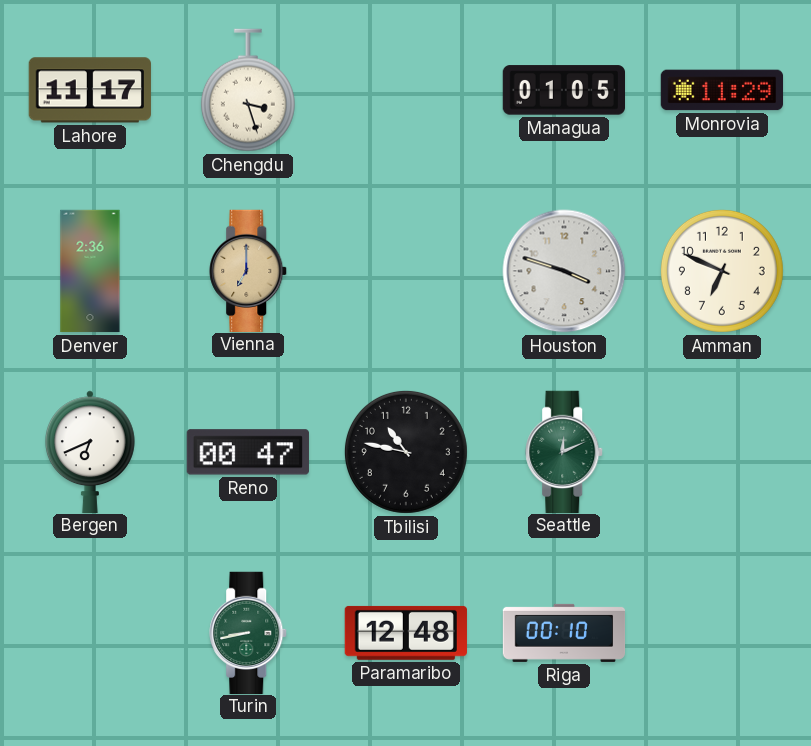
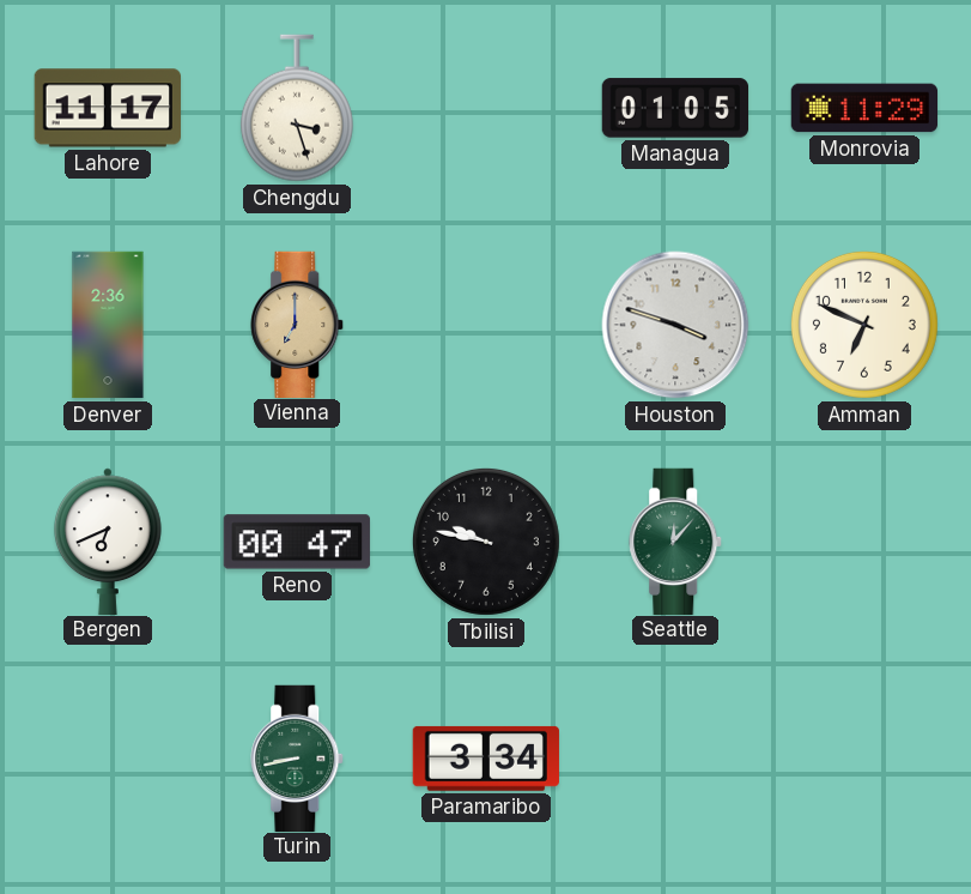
Tbilisi: 10:47 -> 9:47 (486, 542)
Seattle: 12:11 -> 12:07 (676, 540)
Paramaribo: 12:48 -> 3:34 (486, 759)
Riga: 00:10 -> none (564, 633)
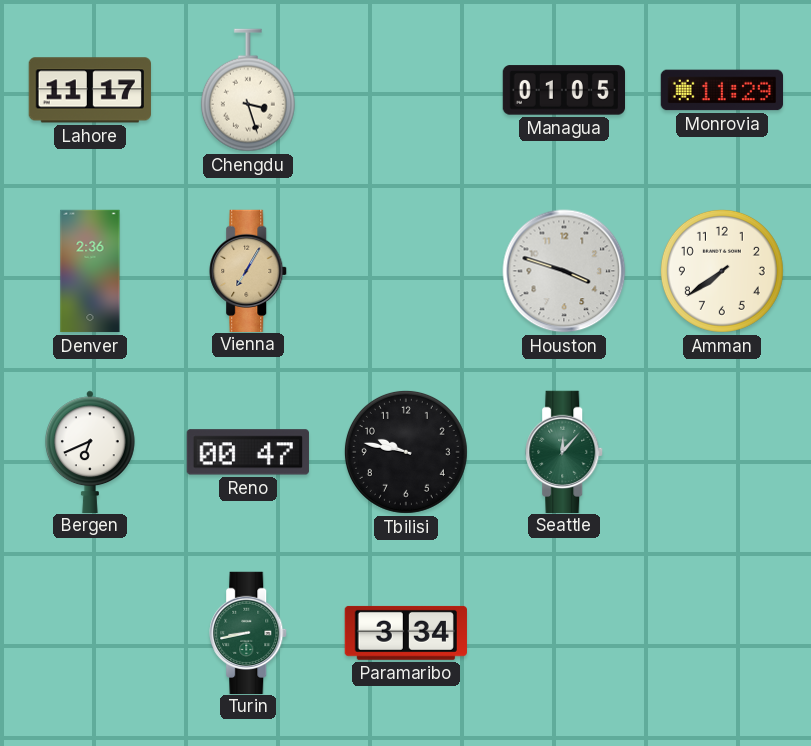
Vienna: 7:00 -> 7:05 (249, 270)
Amman: 6:49 -> 7:39 (722, 271)
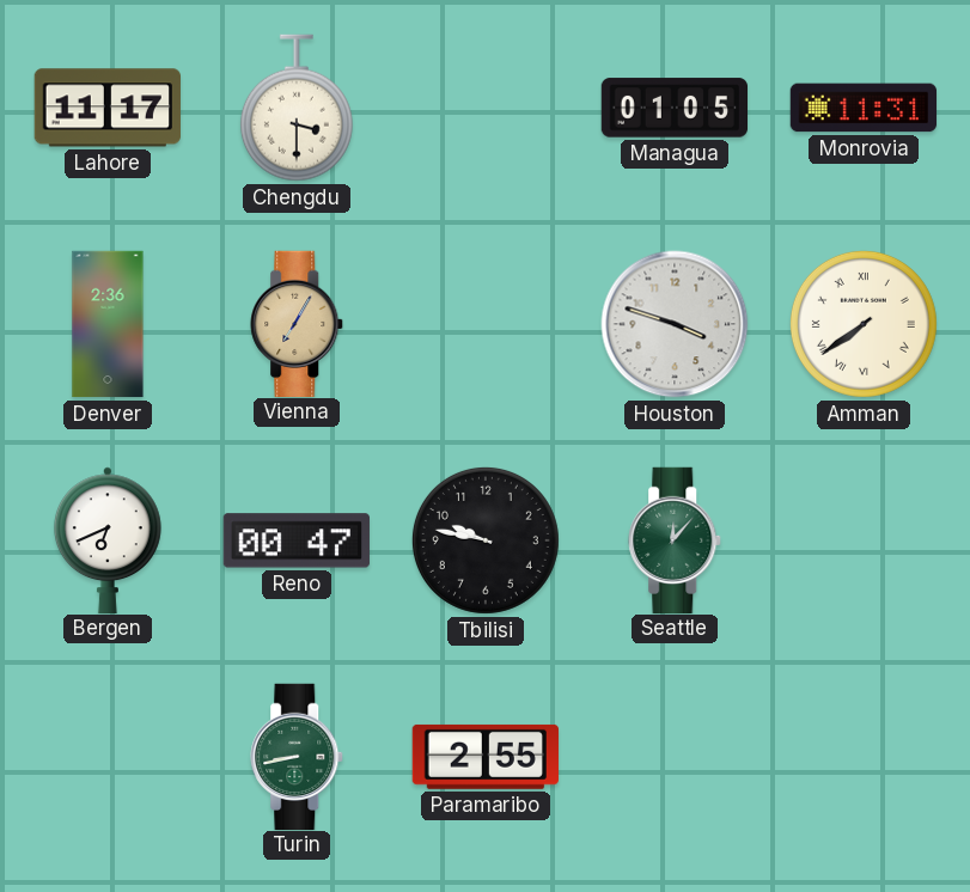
Chengdu: 3:27 -> 3:30 (297, 108)
Monrovia: 11:29 -> 11:31 (864, 108)
Amman numerals: Arabic -> Roman (864, 324)
Paramaribo: 3:34 -> 2:55 (486, 757)
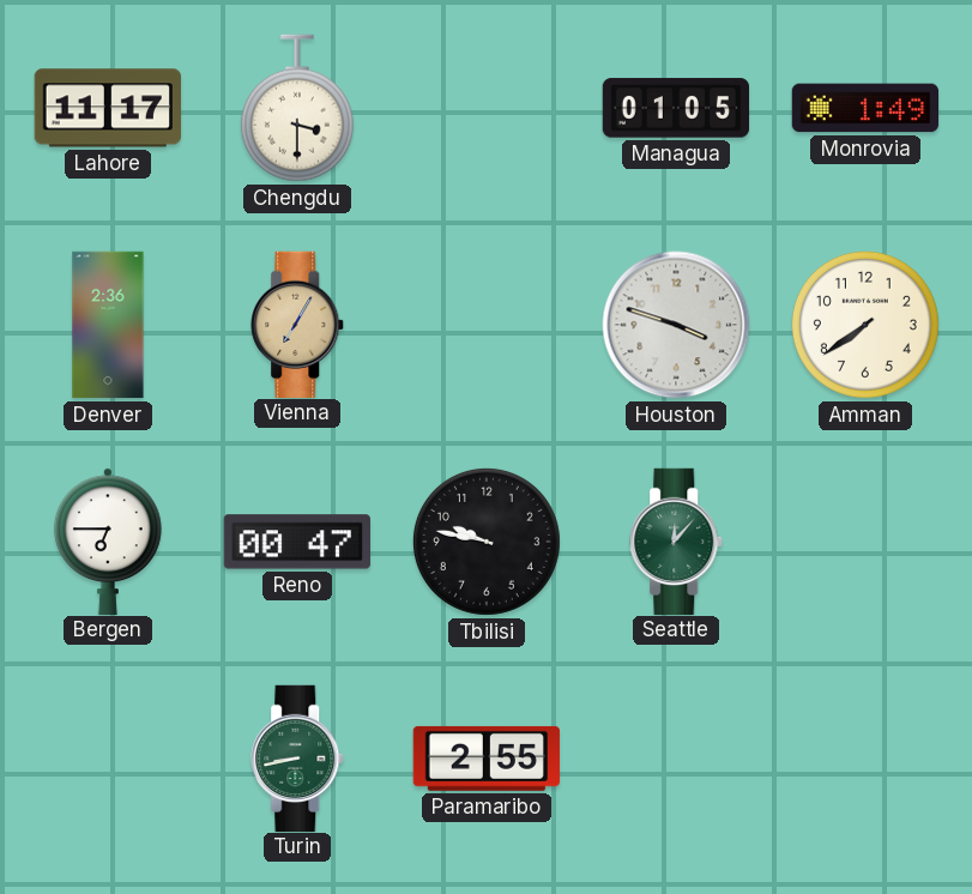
Monrovia: 11:31 -> 1:49 (865, 108)
Amman numerals: Roman -> Arabic (865, 325)
Bergen: 6:41 -> 6:45 (109, 540)
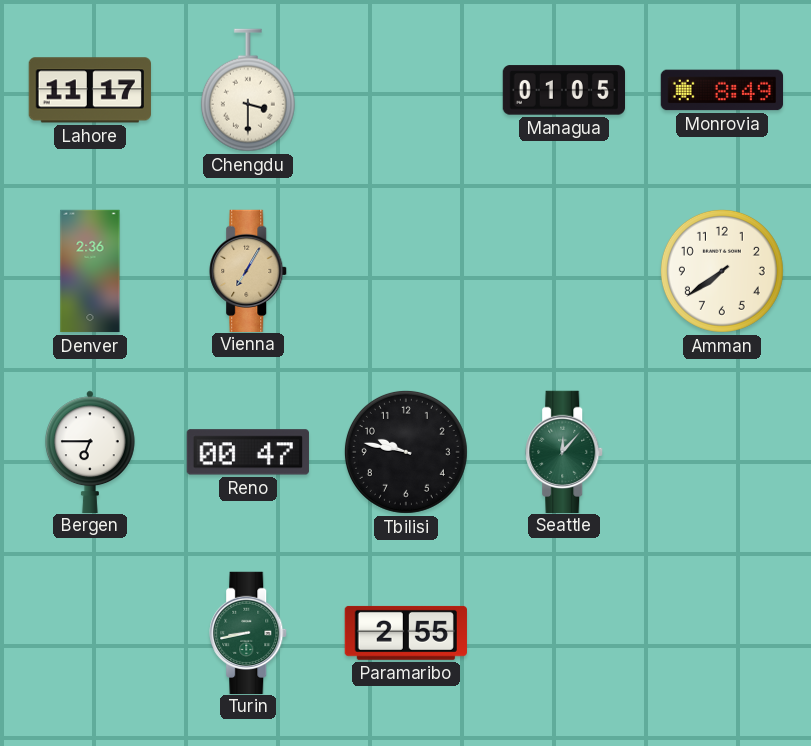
Monrovia: 1:49 -> 8:49 (722, 90)
Houston: 3:48 -> none (676, 325)
